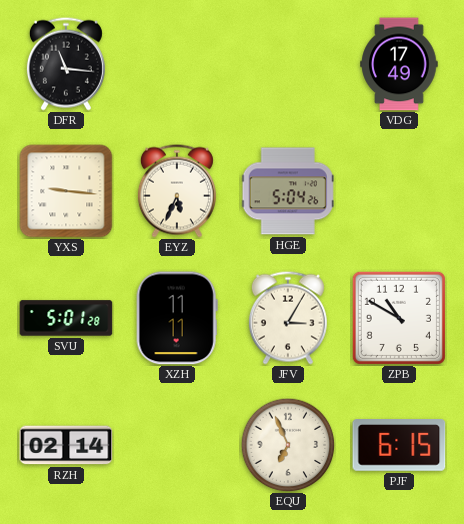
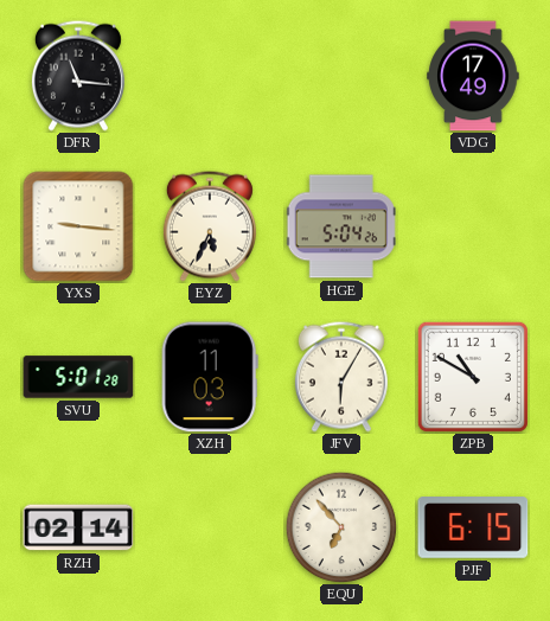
XZH: 11:11 -> 11:03 (210, 377)
JFV: 3:05 -> 6:05 (341, 377)
EQU: 6:56 -> 6:53 (341, 527)
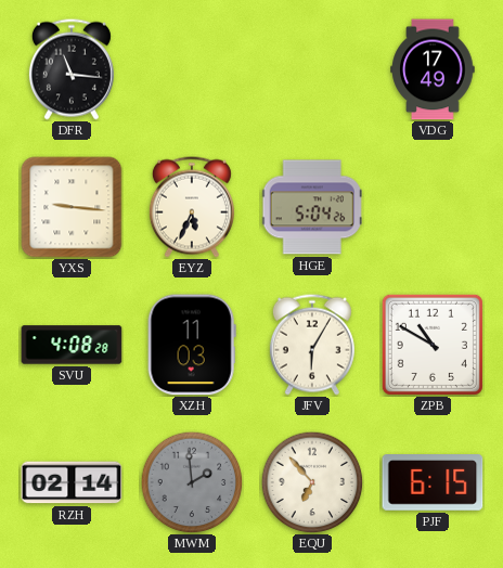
SVU: 5:01 -> 4:08 (72, 345)
MWM: none -> 1:59 (192, 482)
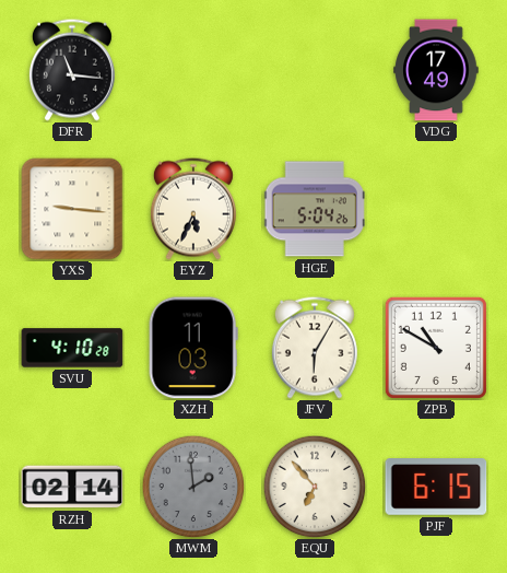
SVU: 4:08 -> 4:10 (72, 348)
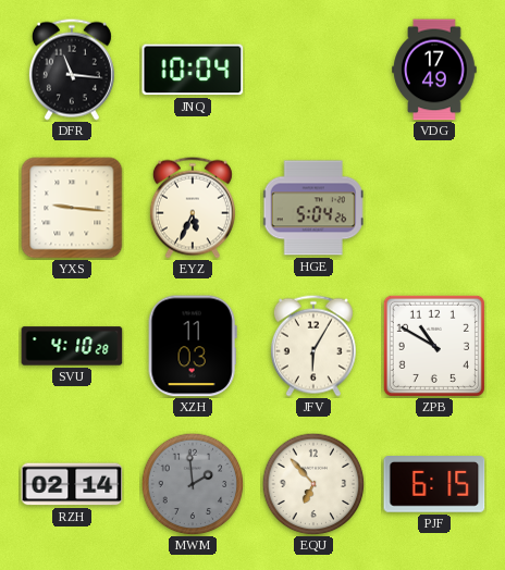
JNQ: none -> 10:04 (193, 70)
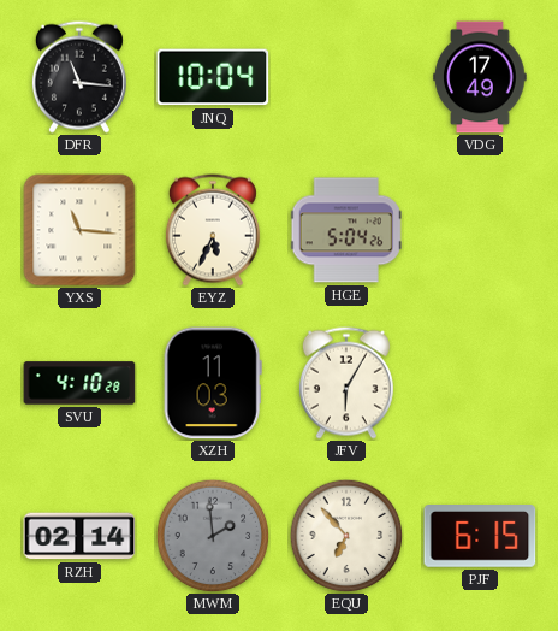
YXS: 9:16 -> 11:16 (79, 230)
ZPB: 10:50 -> none (434, 346)
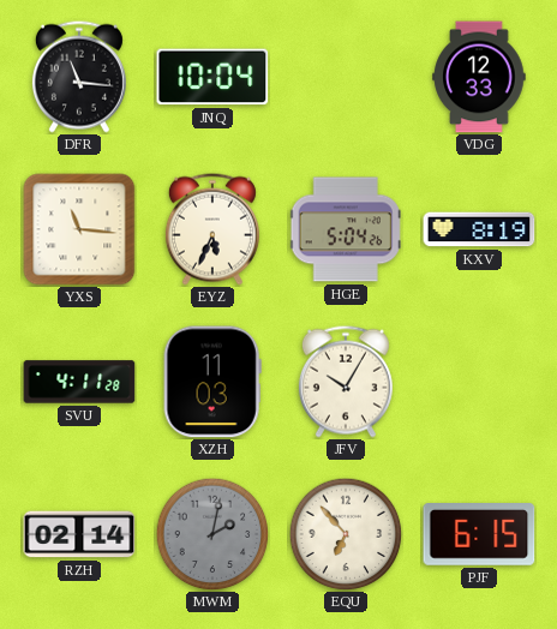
VDG: 17:49 -> 12:33 (479, 77)
KXV: none -> 8:19 (479, 229)
SVU: 4:10 -> 4:11 (79, 382)
JFV: 6:05 -> 10:05 (346, 382)
MWM: 1:59 -> 2:02 (212, 534)
